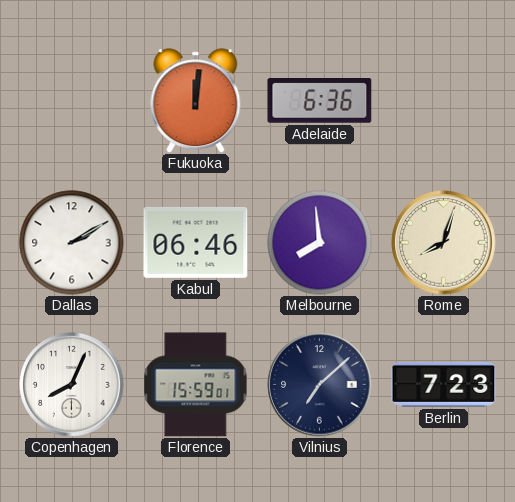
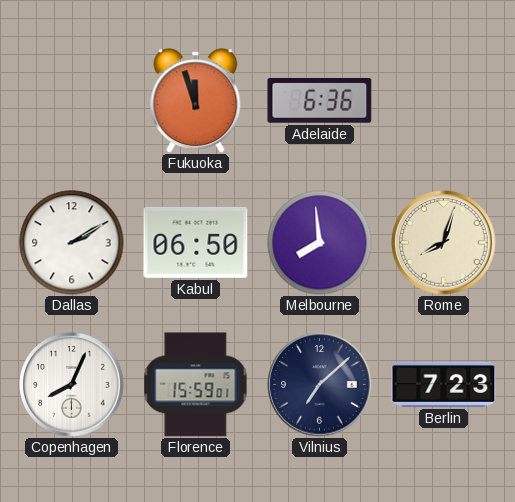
Fukuoka: 12:01 -> 11:57 (196, 101)
Kabul: 06:46 -> 06:50 (196, 242)
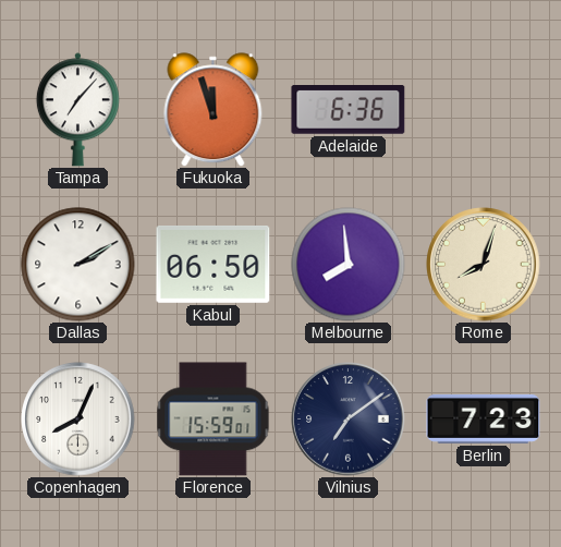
Tampa: none -> 7:07 (77, 110)
Vilnius: 7:08 -> 7:09 (349, 420)
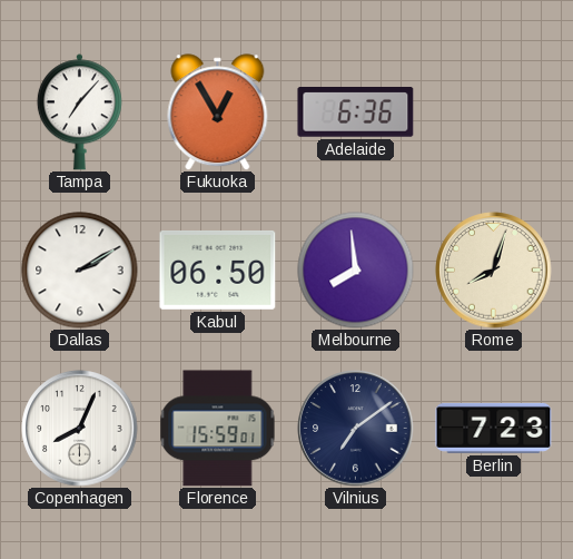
Fukuoka: 11:57 -> 12:55 (218, 112)
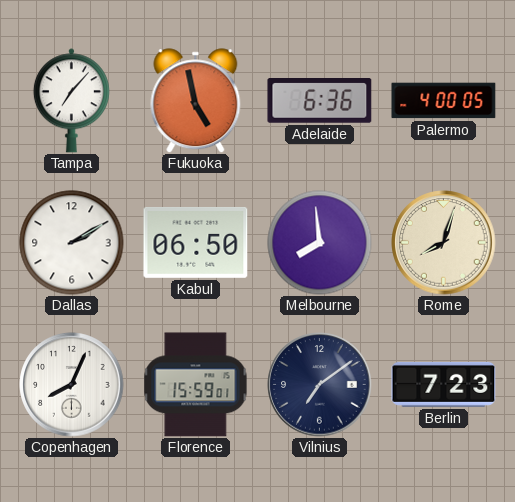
Fukuoka: 12:55 -> 4:58 (196, 101)
Palermo: none -> 4:00 (444, 101)
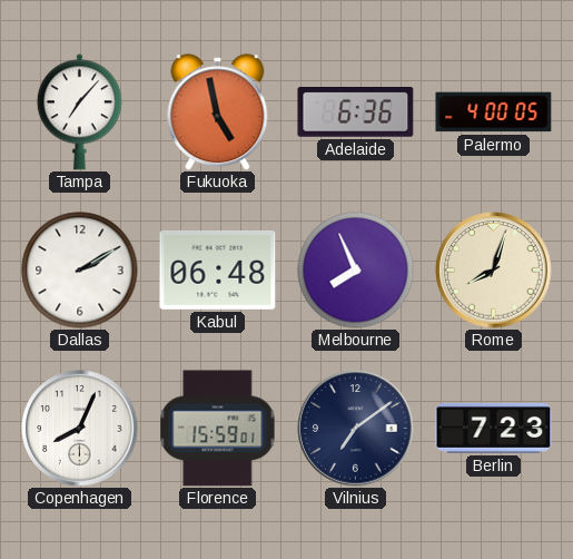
Kabul: 06:50 -> 06:48 (218, 269)
Melbourne: 7:59 -> 7:56 (356, 271)
